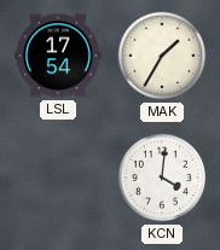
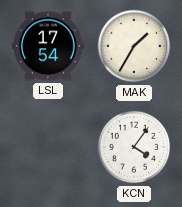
KCN: 4:01 -> 4:06 (134, 147)
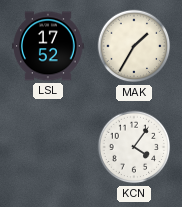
LSL: 17:54 -> 17:52 (49, 46)
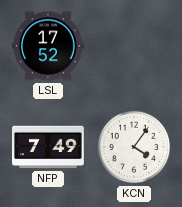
MAK: 1:35 -> none (134, 46)
NFP: none -> 7:49 (49, 147)
